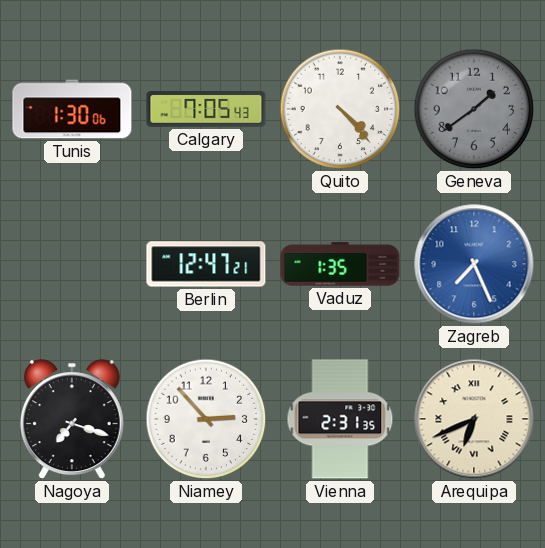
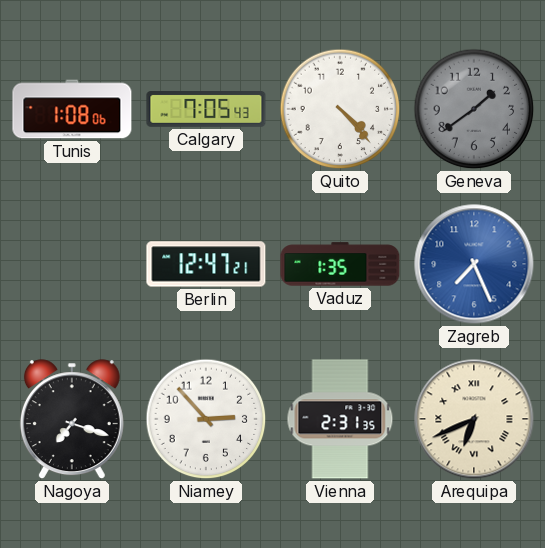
Tunis: 1:30 -> 1:08 (72, 109)
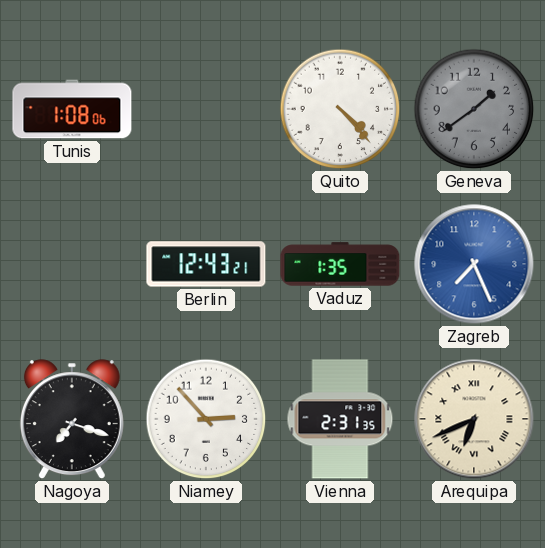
Calgary: 7:05 -> none (206, 110)
Berlin: 12:47 -> 12:43 (206, 264)
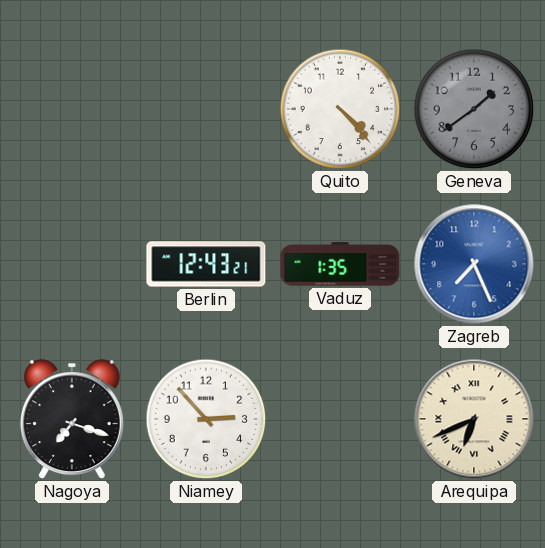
Tunis: 1:08 -> none (72, 109)
Vienna: 2:31 -> none (340, 419)
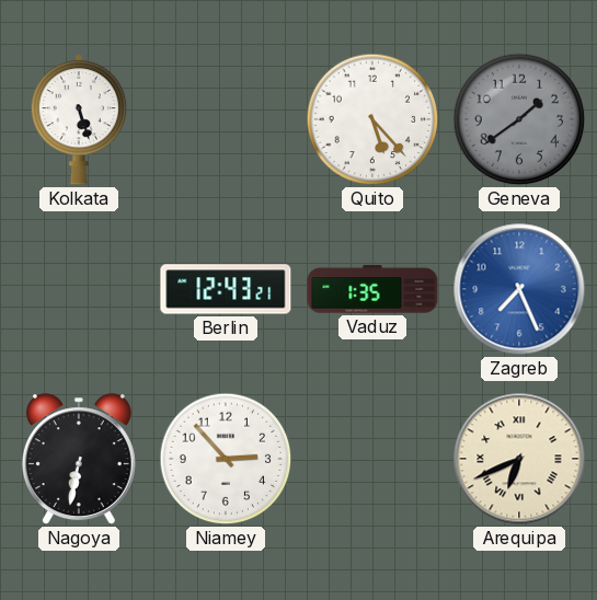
Kolkata: none -> 5:27 (79, 119)
Quito: 4:23 -> 5:23 (372, 119)
Nagoya: 7:18 -> 6:32 (79, 460)
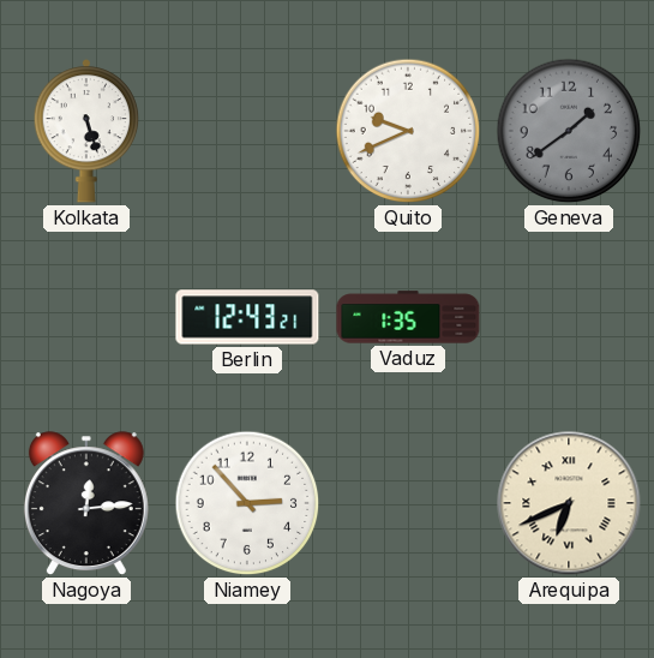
Quito: 5:23 -> 9:41 (408, 131)
Zagreb: 7:26 -> none (519, 289)
Nagoya: 6:32 -> 12:14 (86, 504)
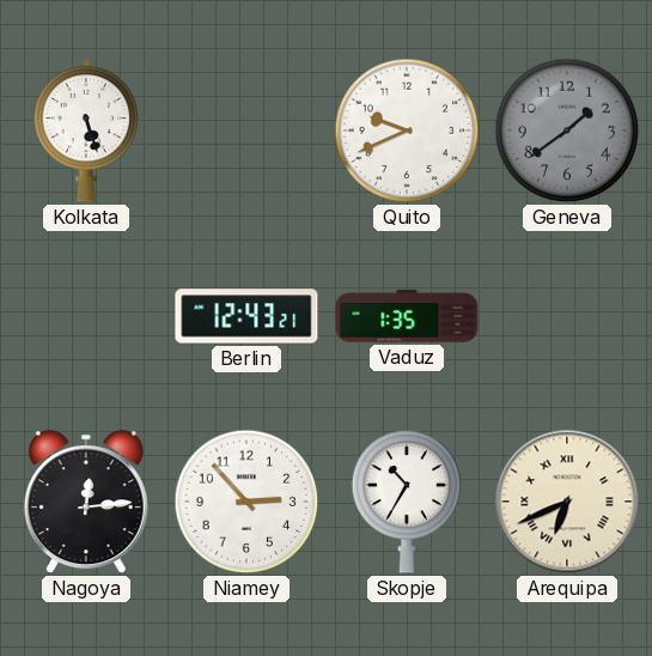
Skopje: none -> 10:35 (407, 503)
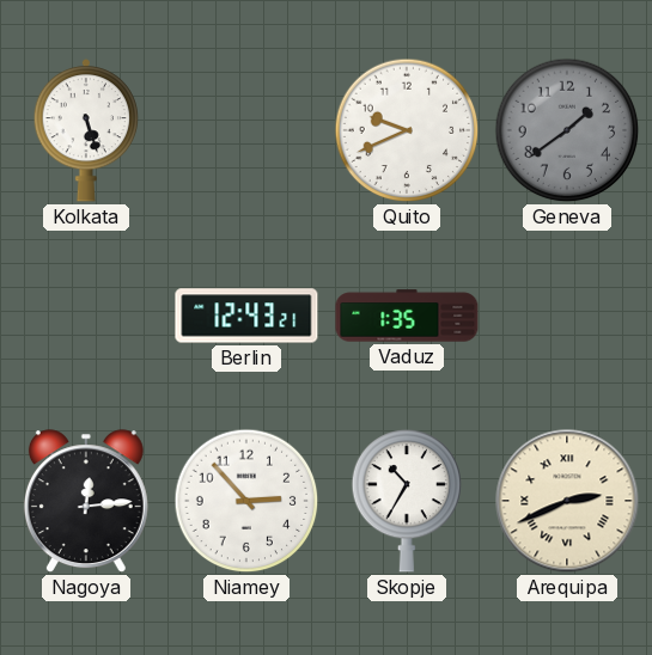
Arequipa: 6:41 -> 2:41 (567, 501)
